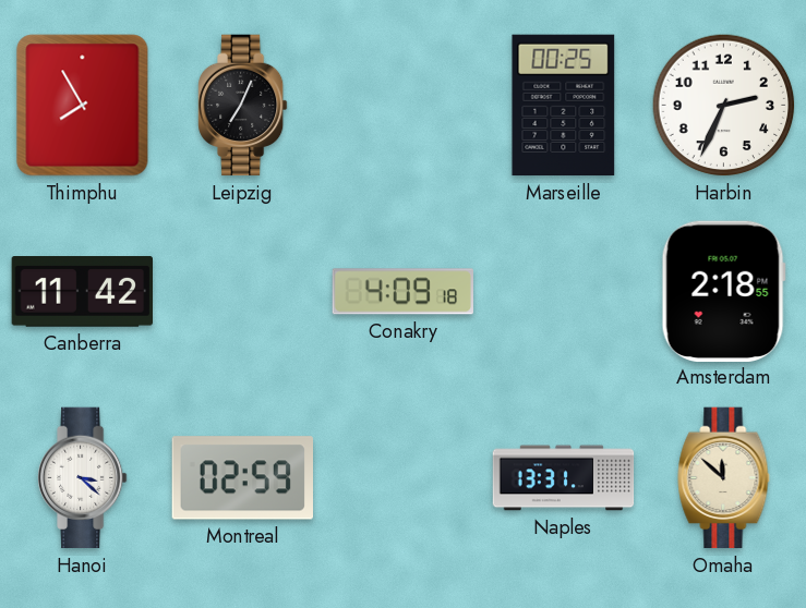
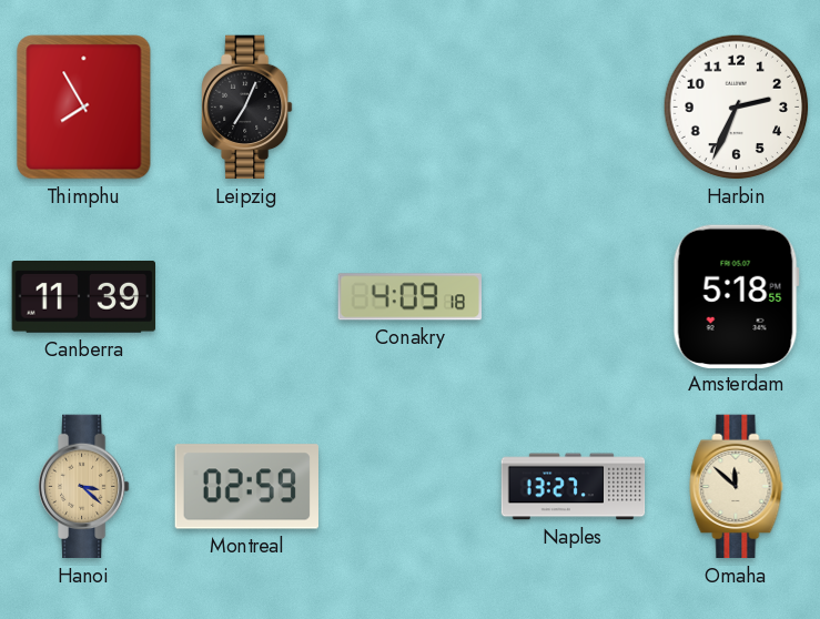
Marseille: 00:25 -> none (564, 106)
Canberra: 11:42 -> 11:39 (83, 297)
Amsterdam: 2:18 -> 5:18 (736, 296)
Hanoi dial: white -> champagne (84, 487)
Naples: 13:31 -> 13:27 (574, 487)
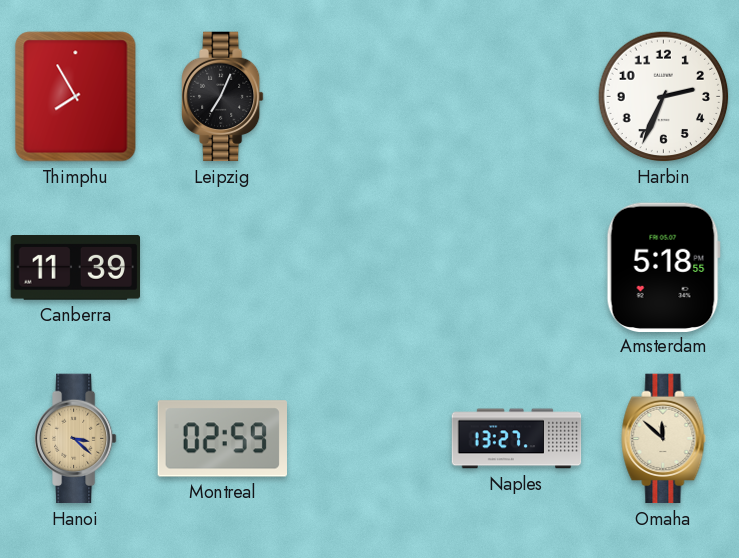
Conakry: 4:09 -> none (409, 297)
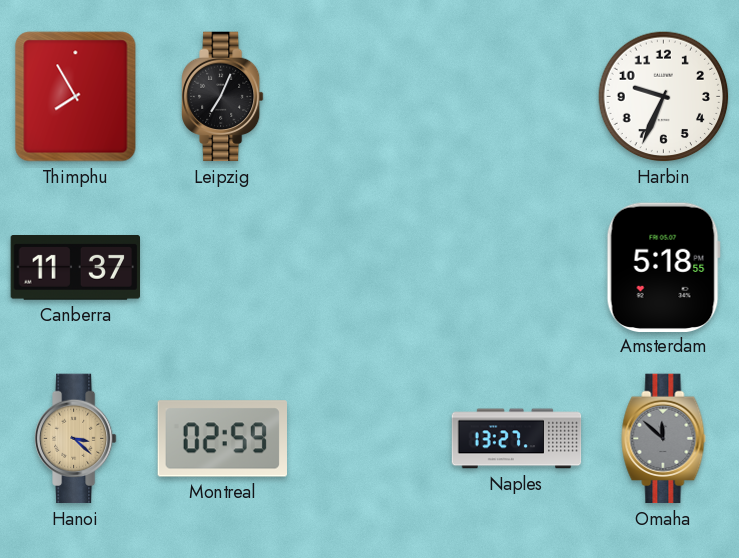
Harbin: 2:34 -> 9:34 (664, 97)
Canberra: 11:39 -> 11:37 (75, 268)
Omaha dial: cream -> grey (664, 439)
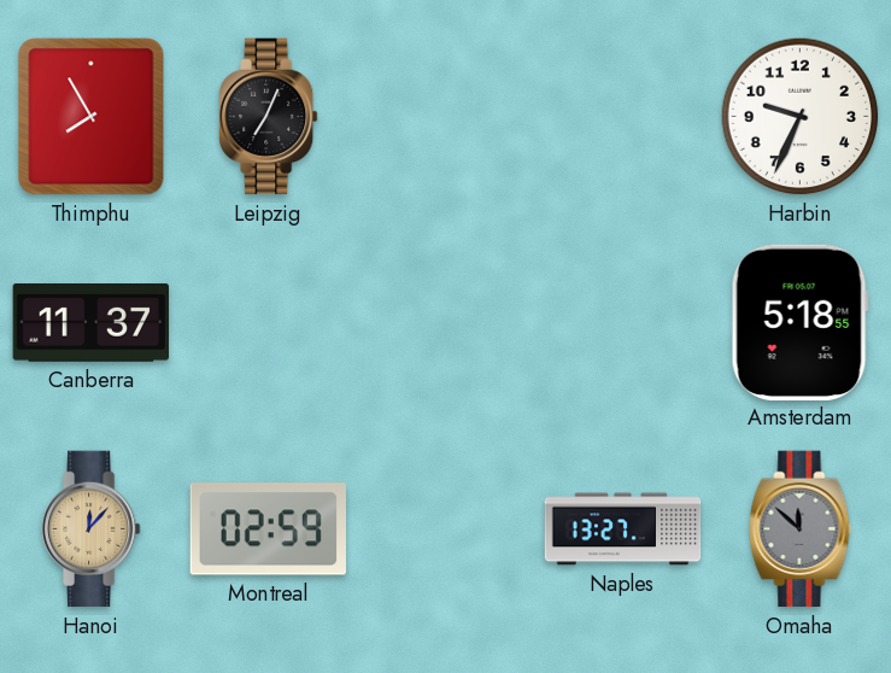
Hanoi: 3:22 -> 12:07 (92, 529)
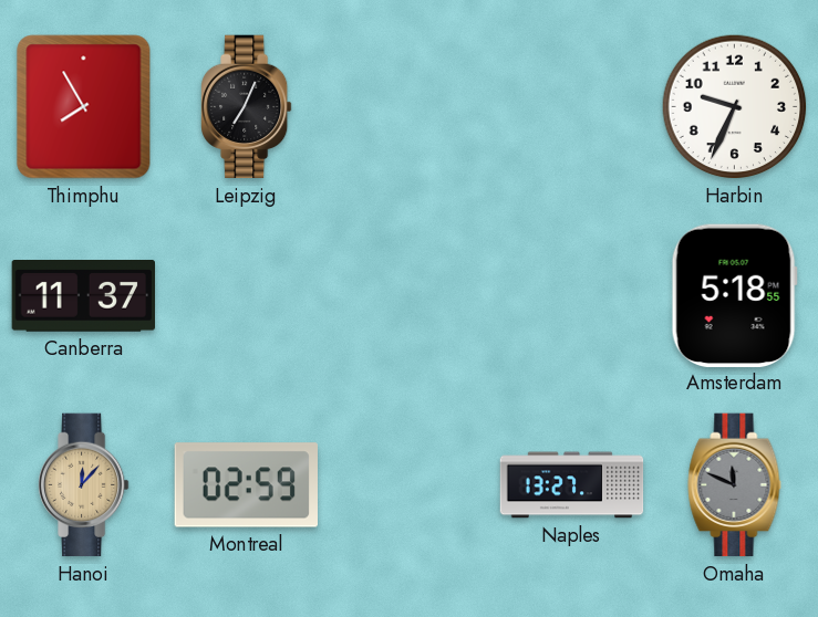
Omaha: 11:52 -> 11:49 (735, 485)
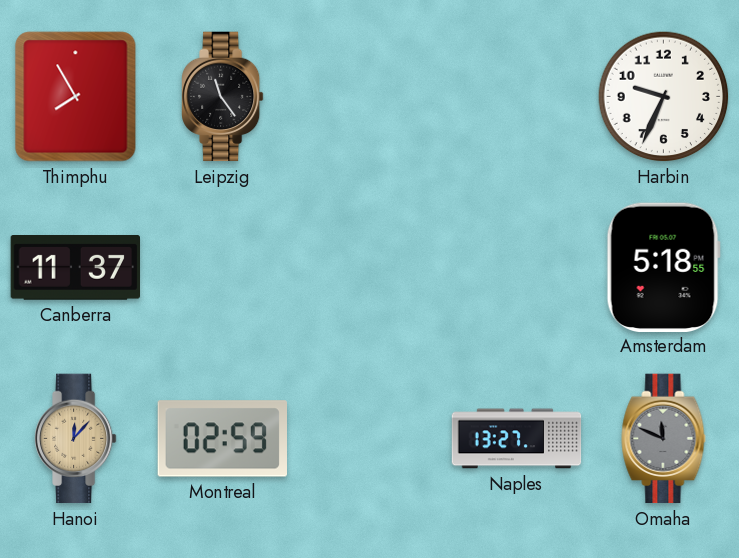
Leipzig: 7:04 -> 11:24 (223, 97)
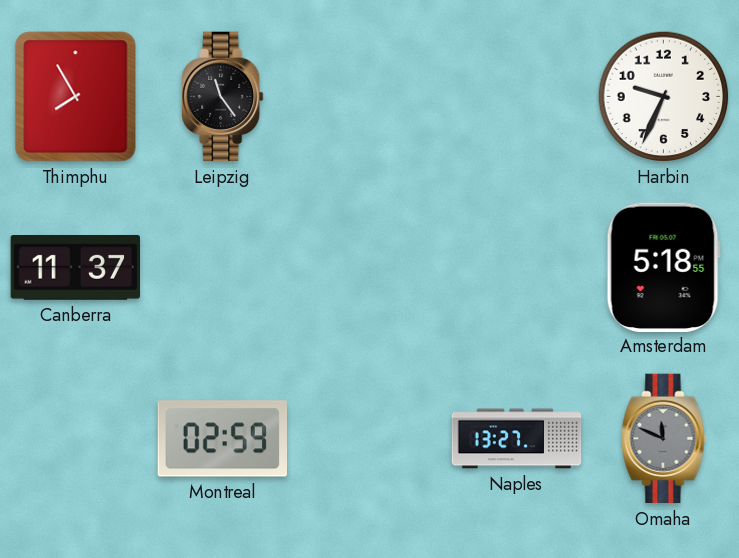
Hanoi: 12:07 -> none (76, 439)
